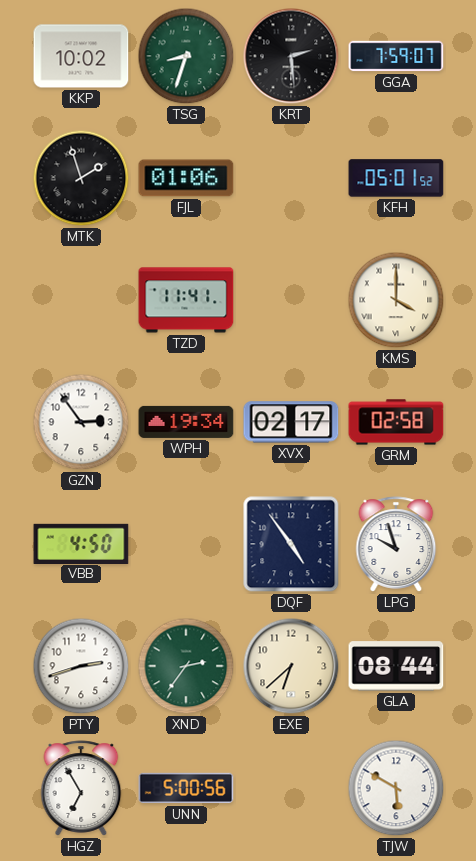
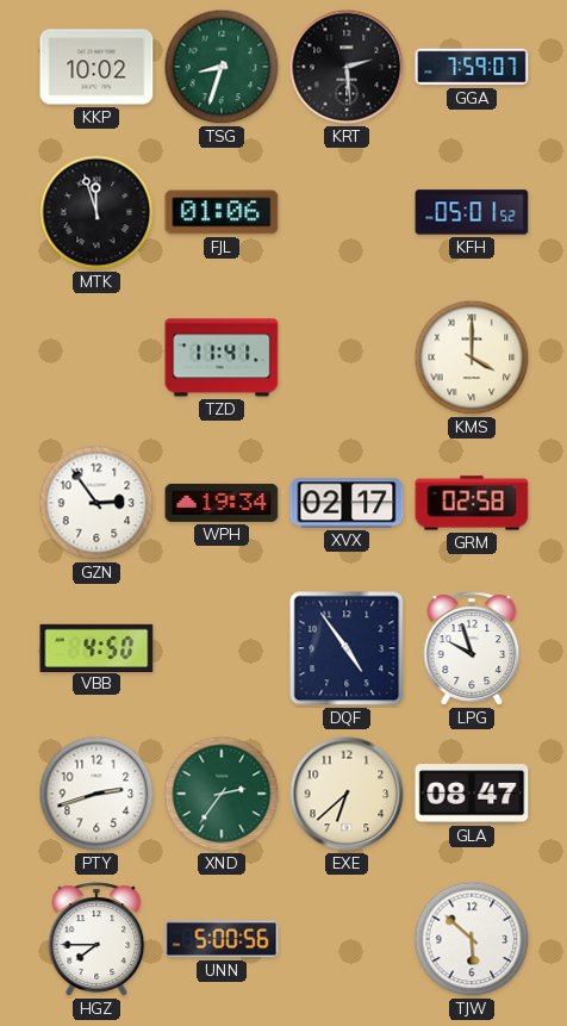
MTK: 1:57 -> 11:57 (96, 212)
GLA: 08:44 -> 08:47 (472, 794)
HGZ: 6:55 -> 7:45 (96, 939)
TJW: 5:50 -> 5:52 (472, 939)
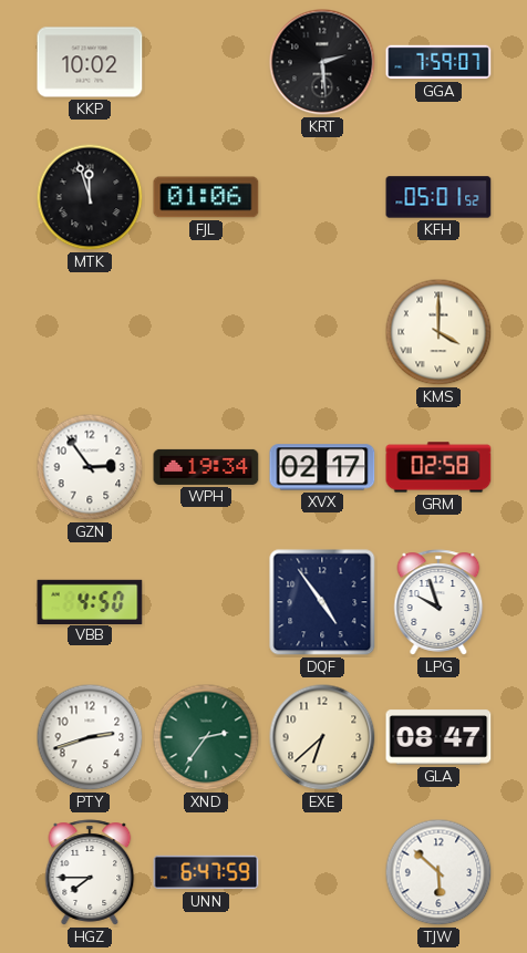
TSG: 8:33 -> none (222, 67)
TZD: 11:41 -> none (222, 357)
UNN: 5:00 -> 6:47 (206, 872)
